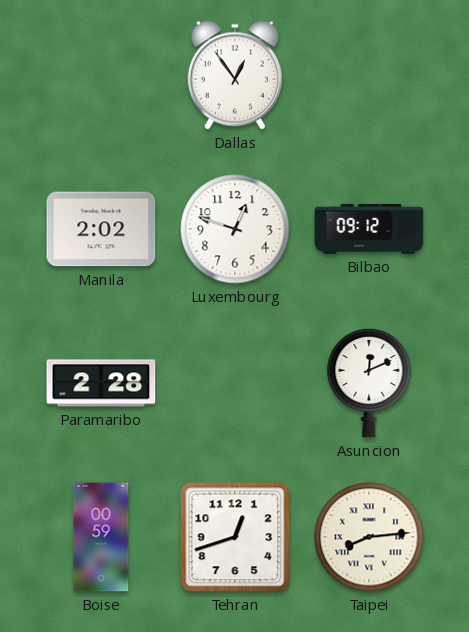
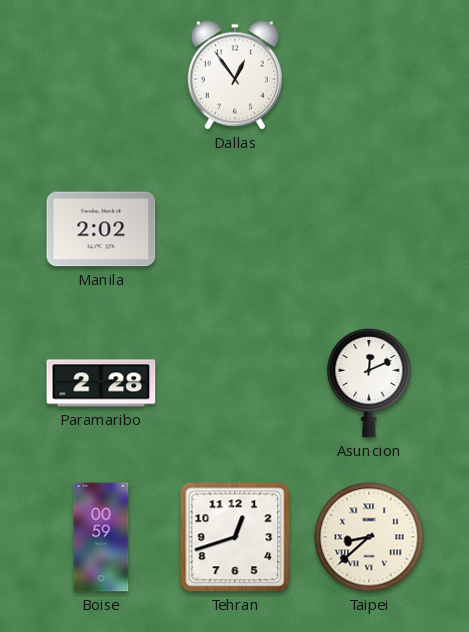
Luxembourg: 12:48 -> none (235, 229)
Bilbao: 09:12 -> none (369, 229)
Taipei: 8:14 -> 8:38 (369, 537)
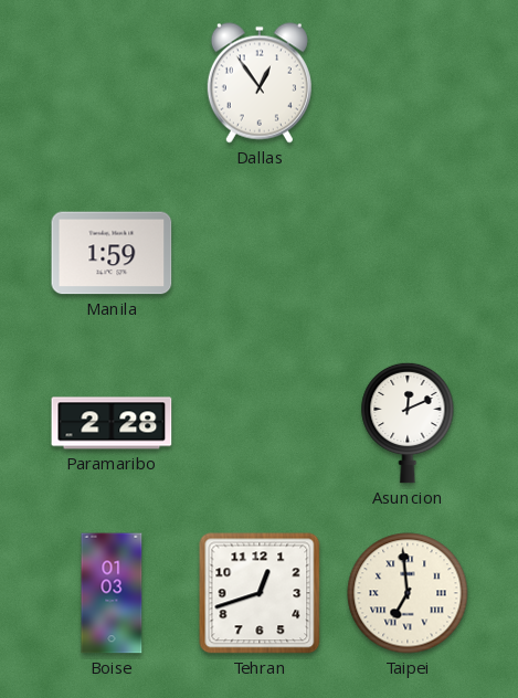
Manila: 2:02 -> 1:59 (112, 253)
Boise: 00:59 -> 01:03 (112, 593)
Taipei: 8:38 -> 6:59 (408, 593)
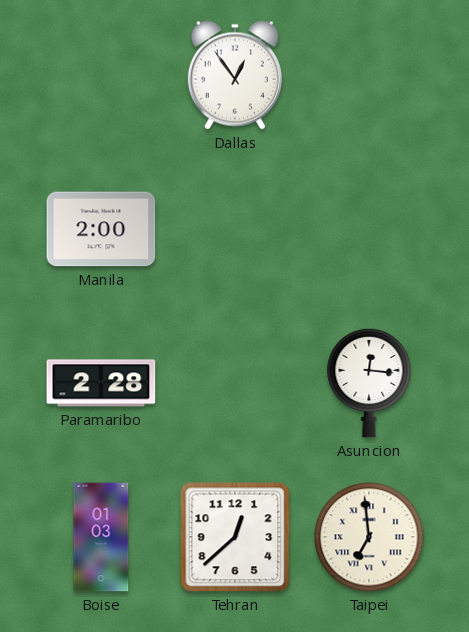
Manila: 1:59 -> 2:00 (101, 229)
Asuncion: 12:11 -> 12:16 (369, 383)
Tehran: 12:42 -> 12:38 (235, 537)
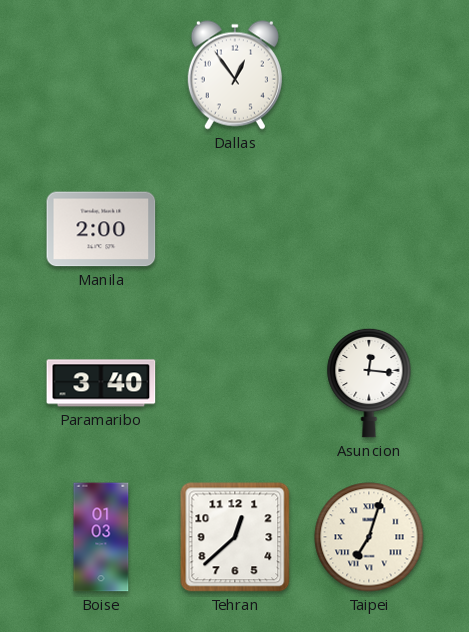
Paramaribo: 2:28 -> 3:40 (101, 383)
Taipei: 6:59 -> 7:03 (369, 537)
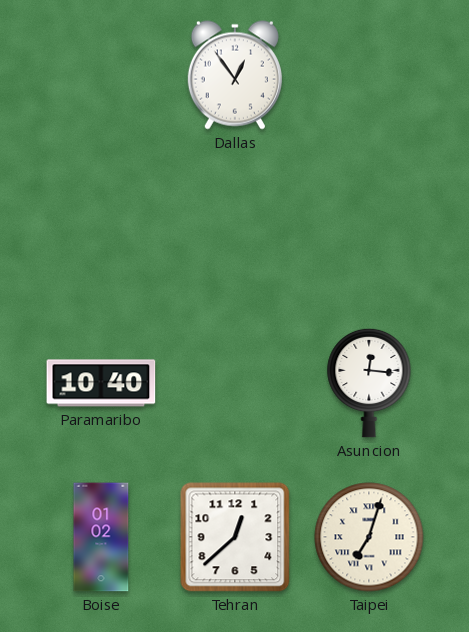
Manila: 2:00 -> none (101, 229)
Paramaribo: 3:40 -> 10:40 (101, 383)
Boise: 01:03 -> 01:02 (101, 537)
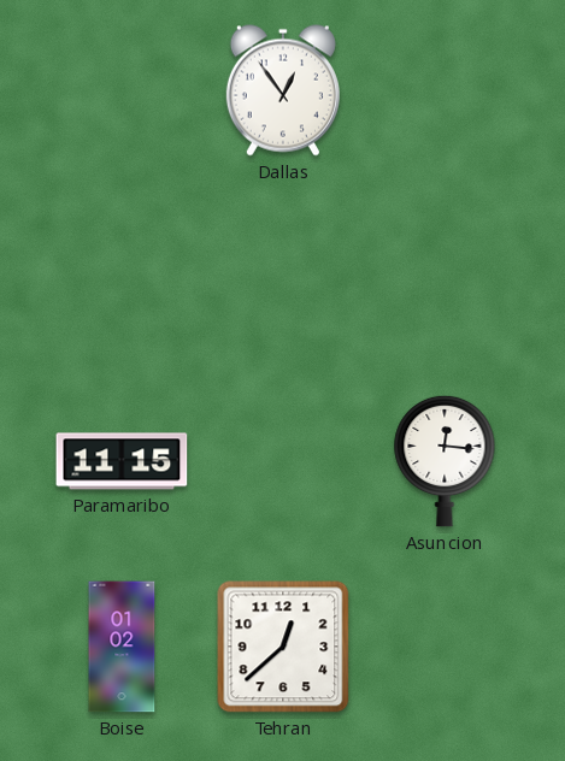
Paramaribo: 10:40 -> 11:15 (122, 461)
Taipei: 7:03 -> none (369, 537)
